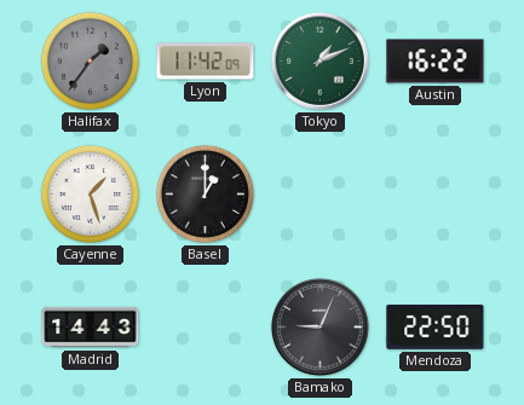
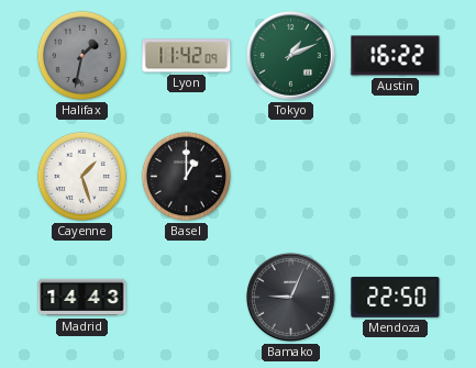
Halifax: 1:36 -> 1:32 (81, 55)
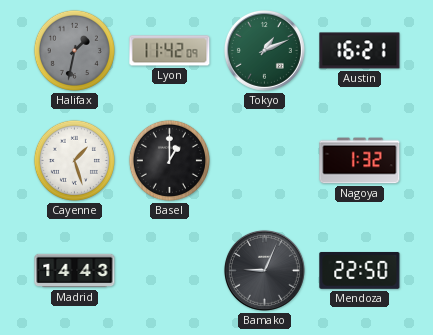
Austin: 16:22 -> 16:21 (360, 51)
Nagoya: none -> 1:32 (360, 161)
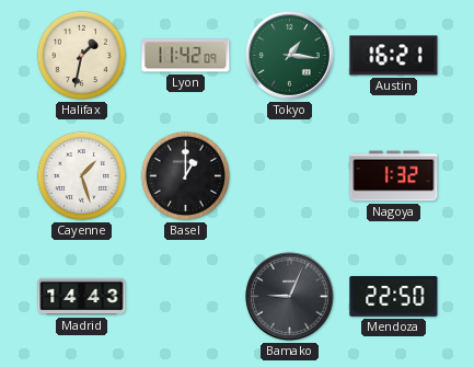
Halifax dial: grey -> cream (81, 55)
Tokyo: 1:11 -> 1:16 (289, 55)
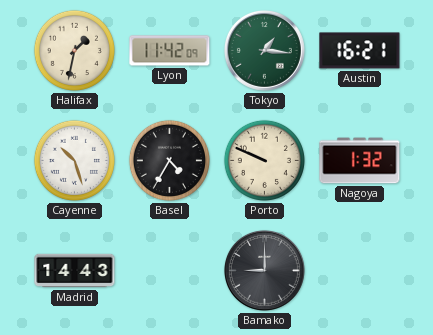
Cayenne: 1:27 -> 10:27 (74, 160)
Basel: 1:00 -> 4:35 (169, 160)
Porto: none -> 9:49 (264, 160)
Bamako: 9:04 -> 9:00 (264, 270)
Mendoza: 22:50 -> none (394, 296)
